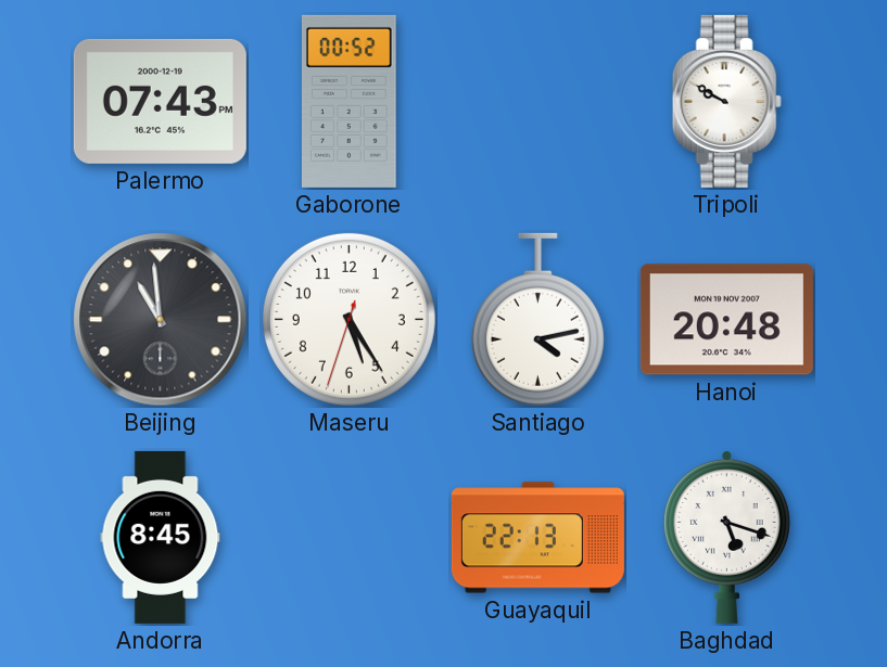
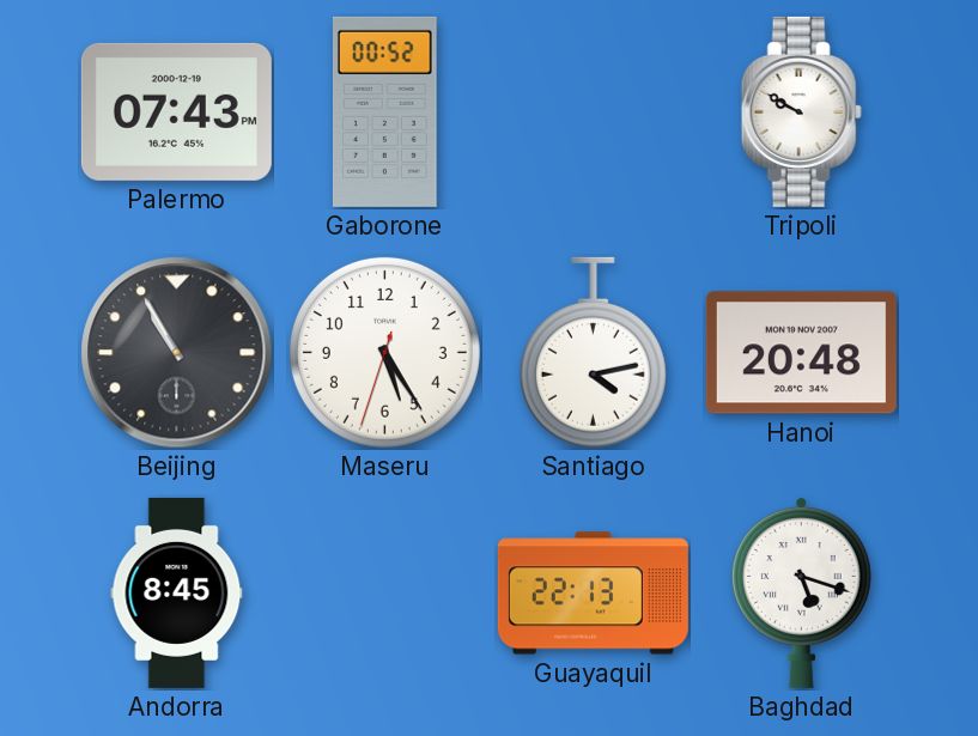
Beijing: 10:59 -> 10:55 (177, 353)
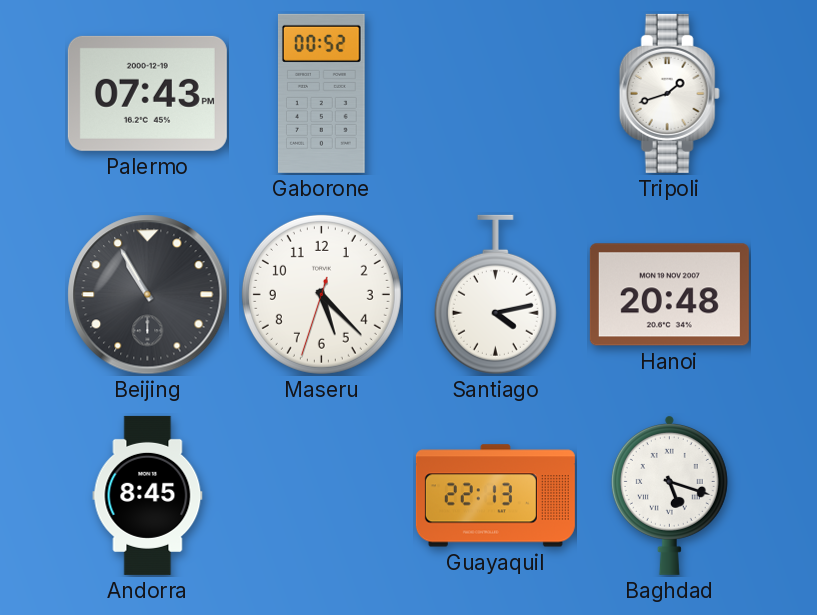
Tripoli: 9:50 -> 1:42 (669, 93)
Maseru: 5:24 -> 5:22 (321, 294)
